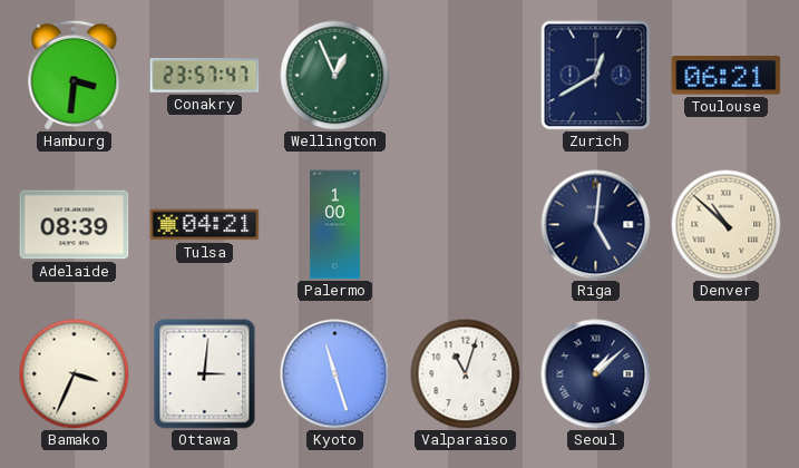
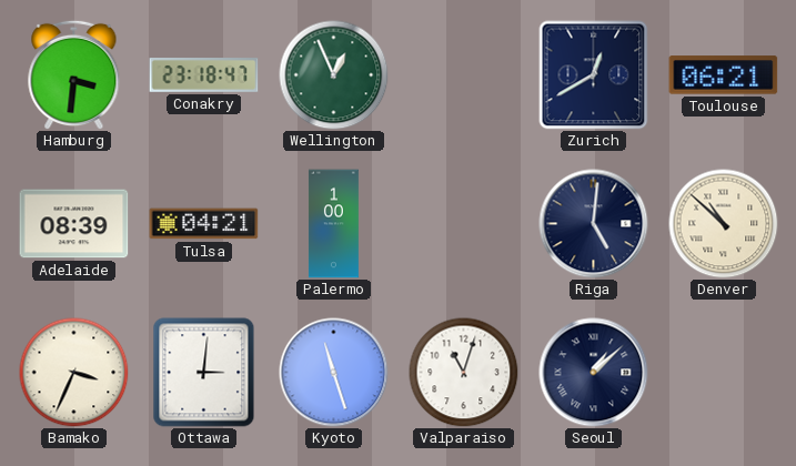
Conakry: 23:57 -> 23:18 (204, 75)
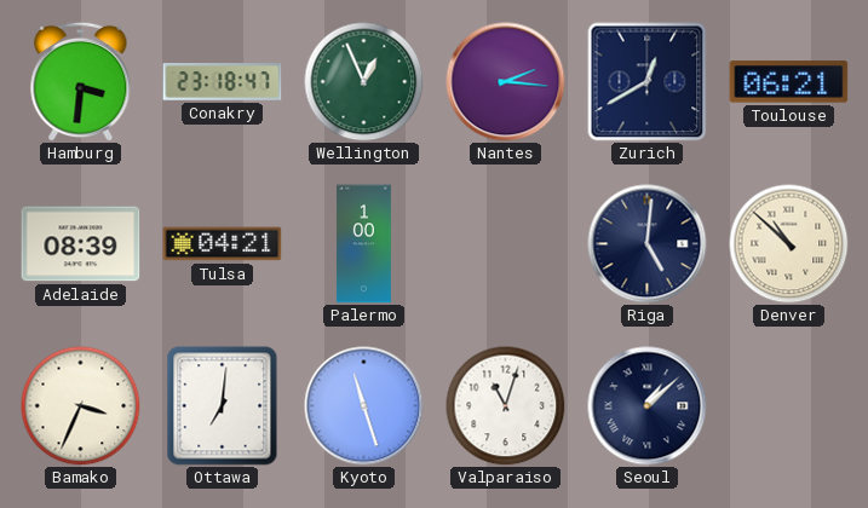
Nantes: none -> 2:16 (506, 82)
Ottawa: 3:01 -> 7:01 (223, 406)
